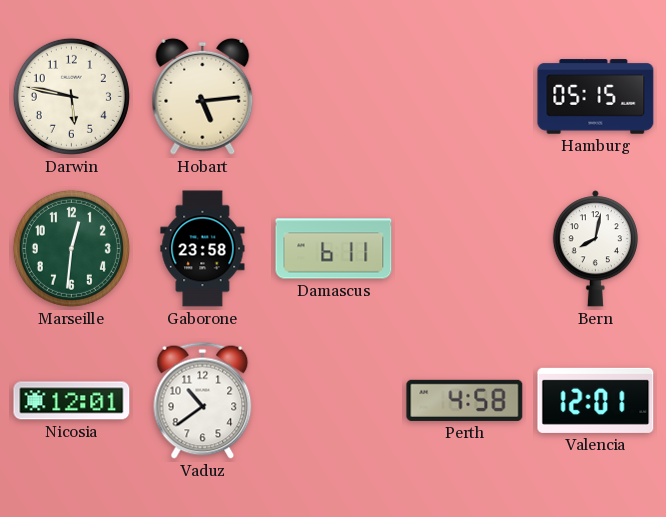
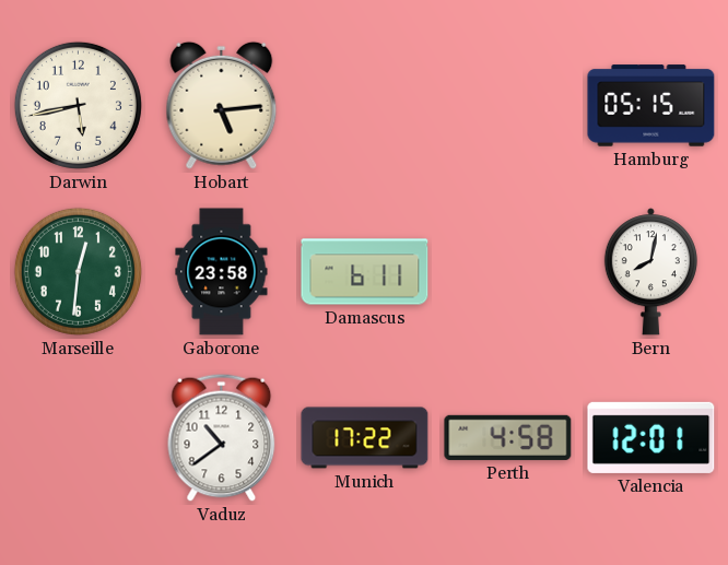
Darwin: 5:47 -> 5:43 (78, 105)
Nicosia: 12:01 -> none (72, 401)
Munich: none -> 17:22 (365, 438)
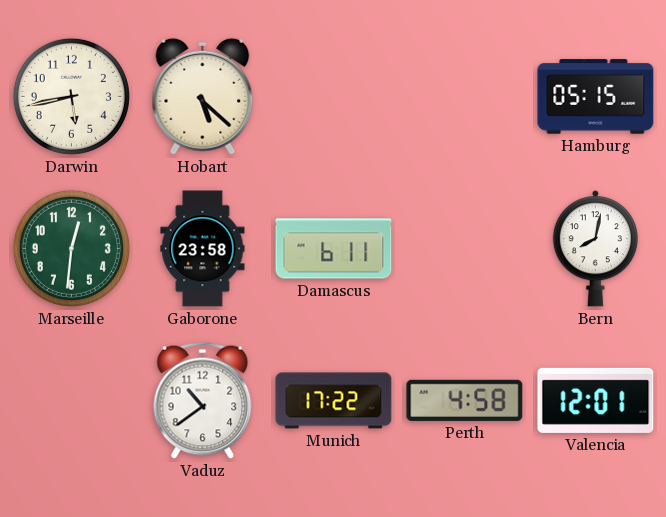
Hobart: 5:14 -> 5:22 (203, 96)
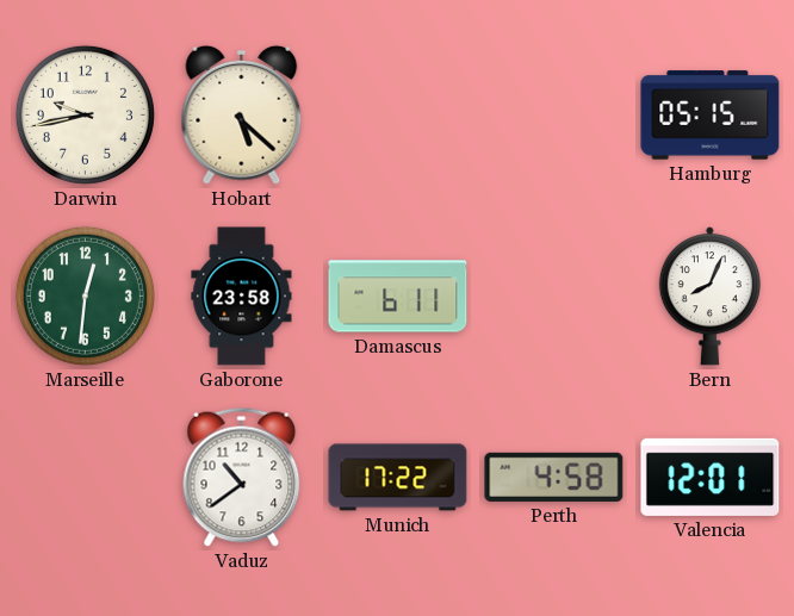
Darwin: 5:43 -> 9:43 (85, 114)
Bern: 8:02 -> 8:04 (709, 297)
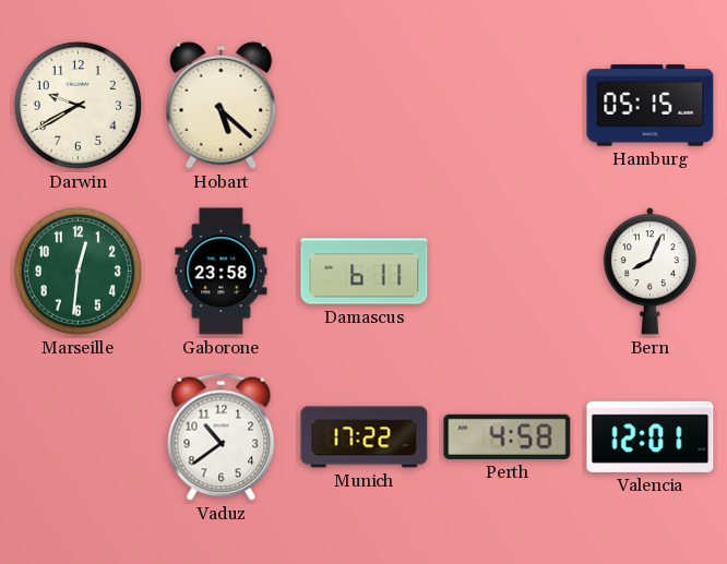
Darwin: 9:43 -> 9:40 (78, 105)
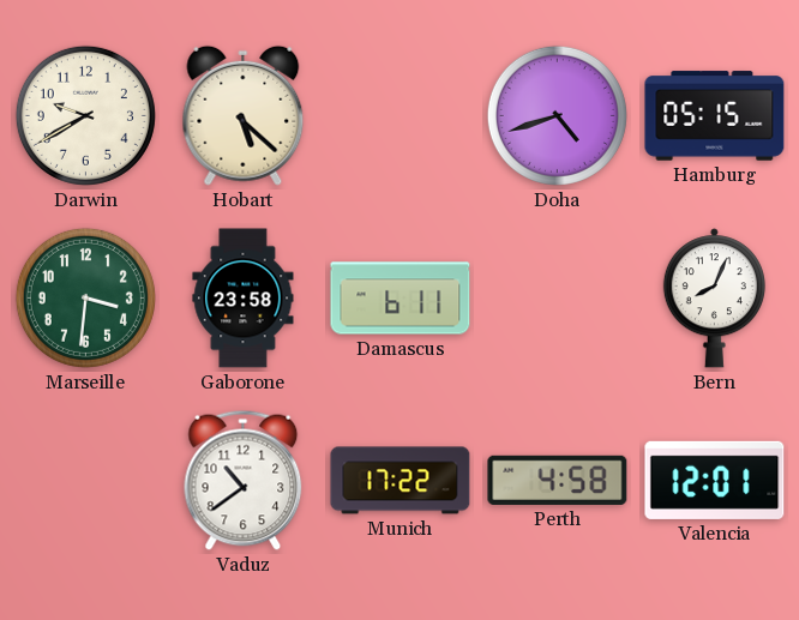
Doha: none -> 4:42 (557, 115)
Marseille: 12:31 -> 3:31 (85, 297)
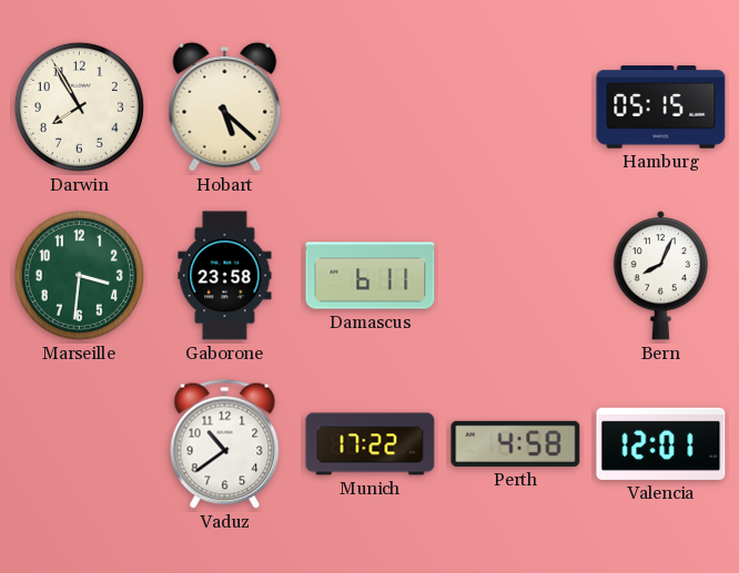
Darwin: 9:40 -> 7:55 (79, 106)
Doha: 4:42 -> none (557, 115)
